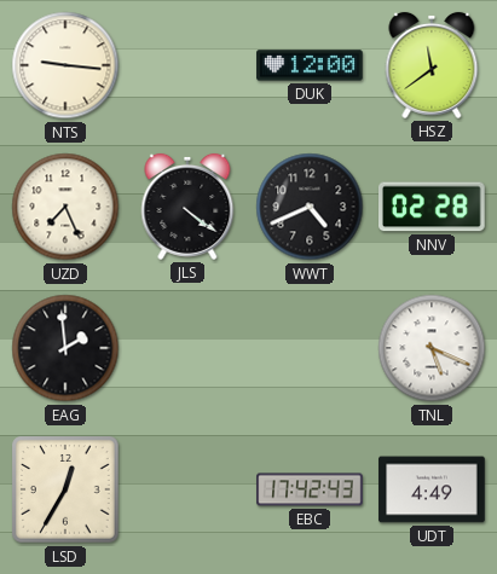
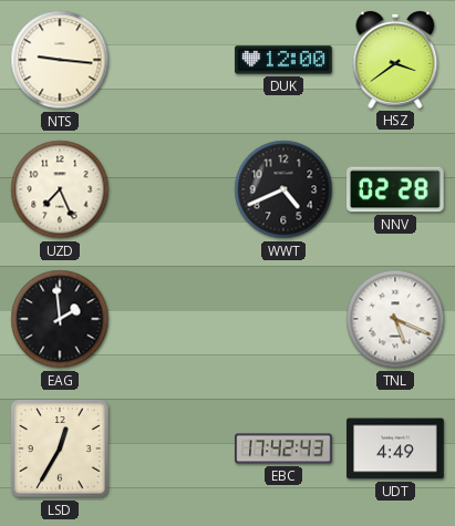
HSZ: 11:39 -> 3:39 (395, 60)
JLS: 4:21 -> none (187, 207)
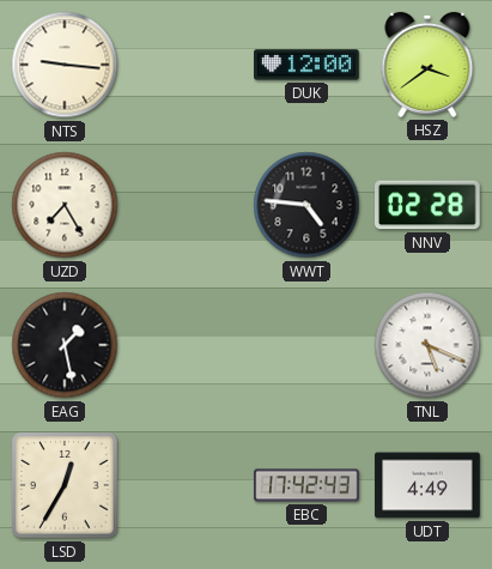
UZD: 7:26 -> 7:25 (65, 205)
WWT: 4:41 -> 4:46 (306, 205)
EAG: 1:59 -> 1:28 (65, 345)
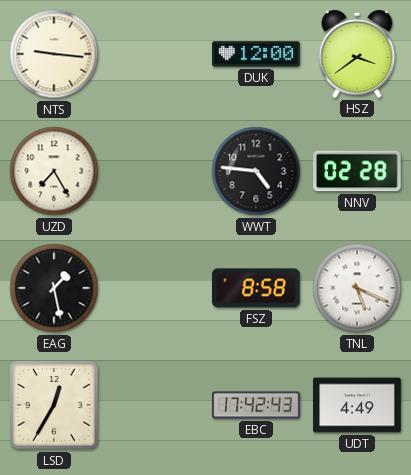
FSZ: none -> 8:58 (257, 288)
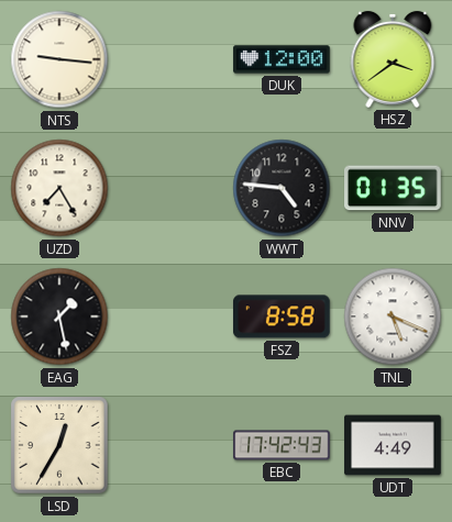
NNV: 02:28 -> 01:35 (394, 188)
